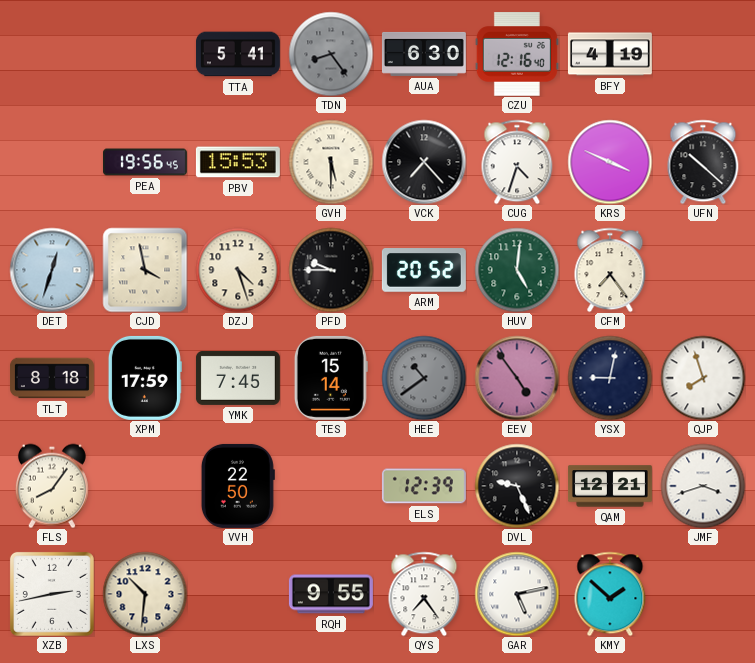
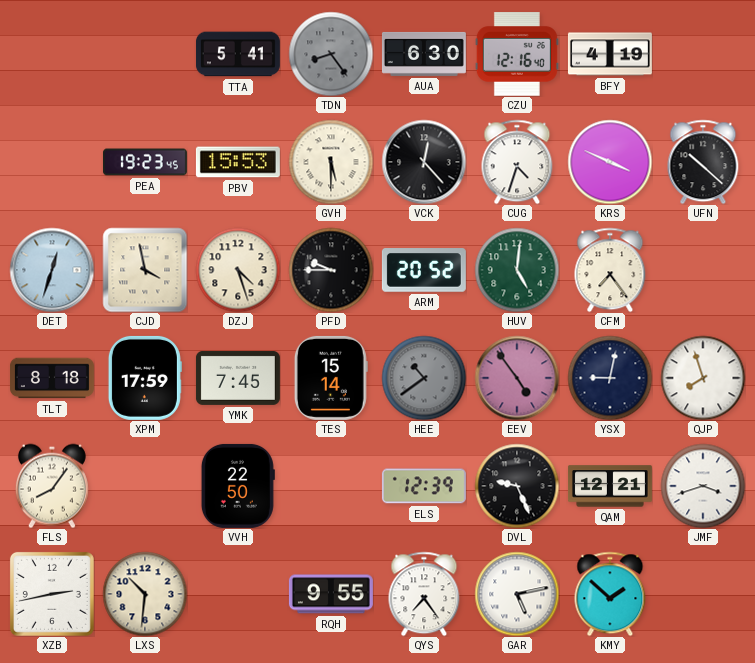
PEA: 19:56 -> 19:23 (145, 162)
VCK: 7:23 -> 12:23 (424, 162)
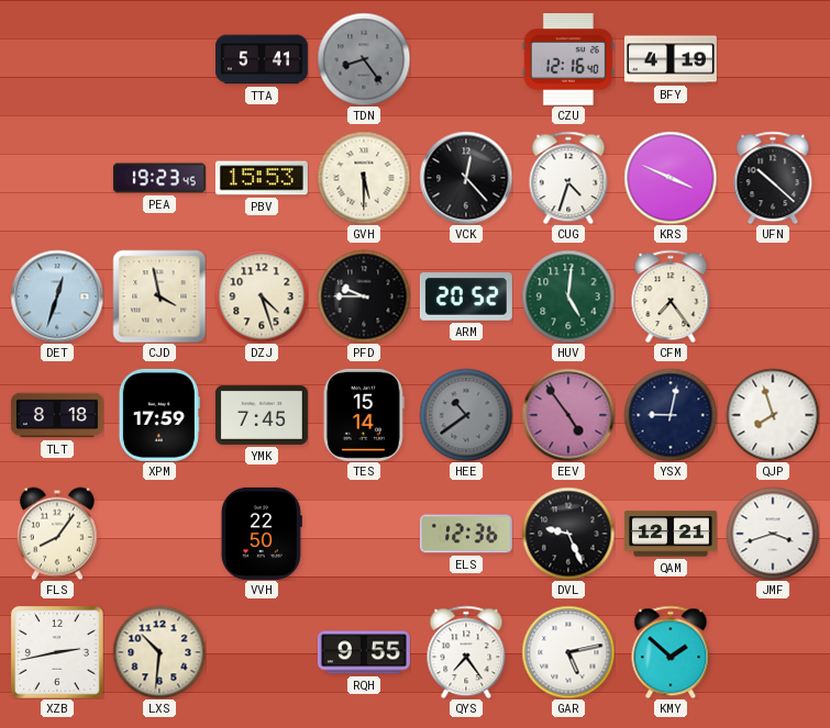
AUA: 6:30 -> none (424, 54)
ELS: 12:39 -> 12:36 (466, 534)
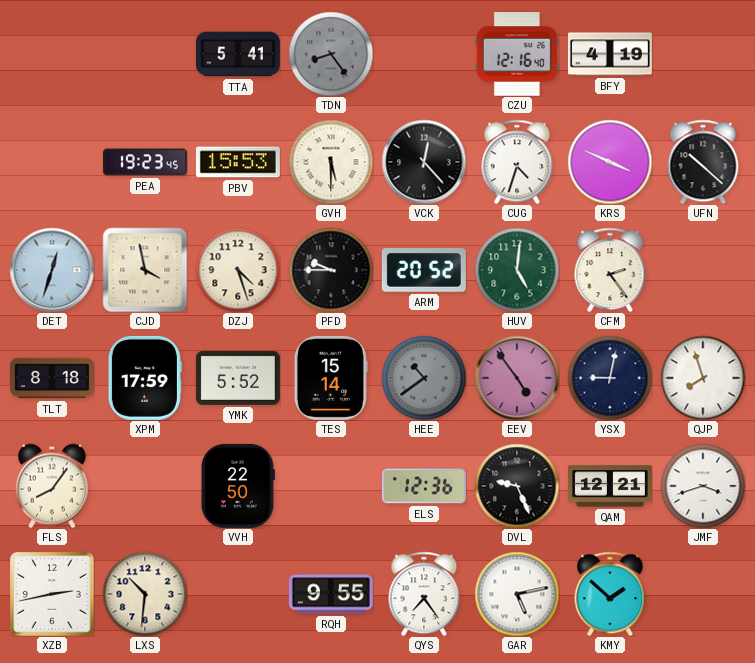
CFM: 7:24 -> 2:24 (610, 270)
YMK: 7:45 -> 5:52 (238, 378)
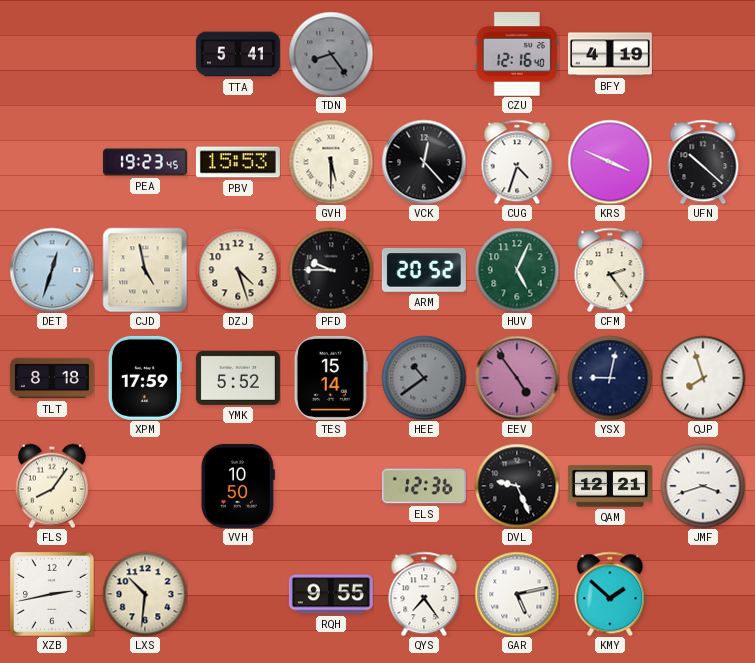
CJD: 3:58 -> 4:58 (145, 270)
HUV: 5:01 -> 5:04 (517, 270)
VVH: 22:50 -> 10:50 (238, 486)
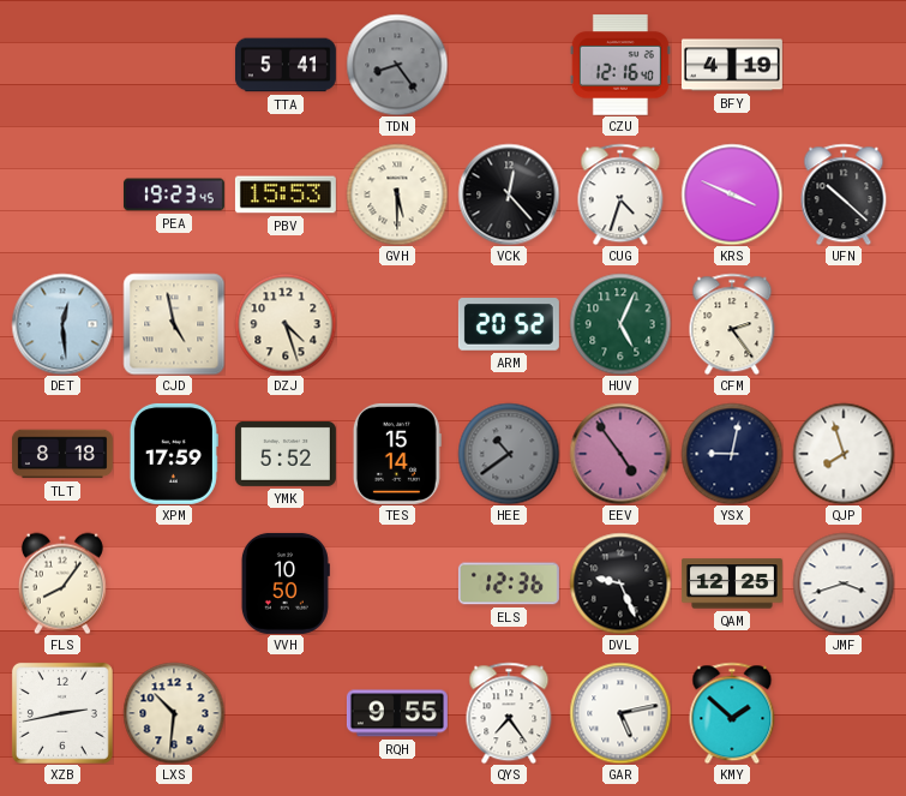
DET: 12:33 -> 12:29 (62, 324)
PFD: 9:45 -> none (331, 270)
QAM: 12:21 -> 12:25 (732, 583)
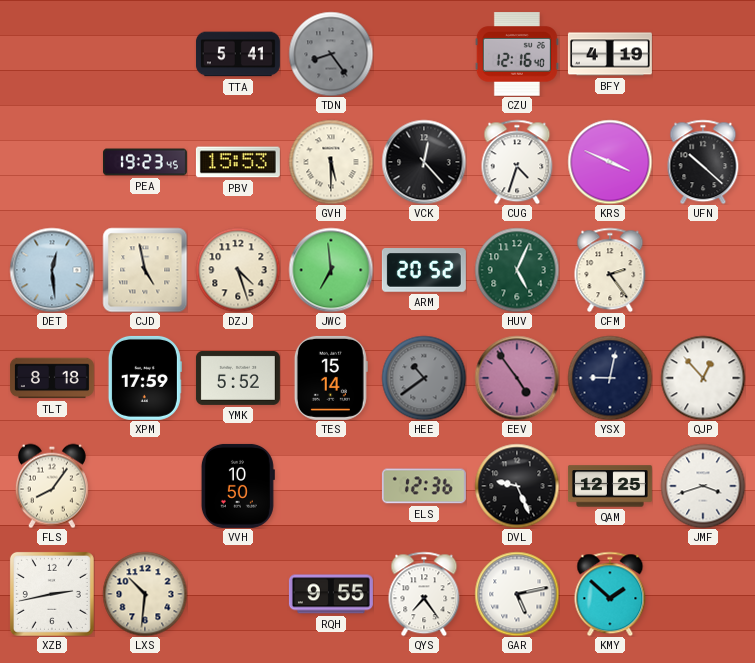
JWC: none -> 6:59 (331, 270)
QJP: 7:57 -> 12:53 (703, 378)
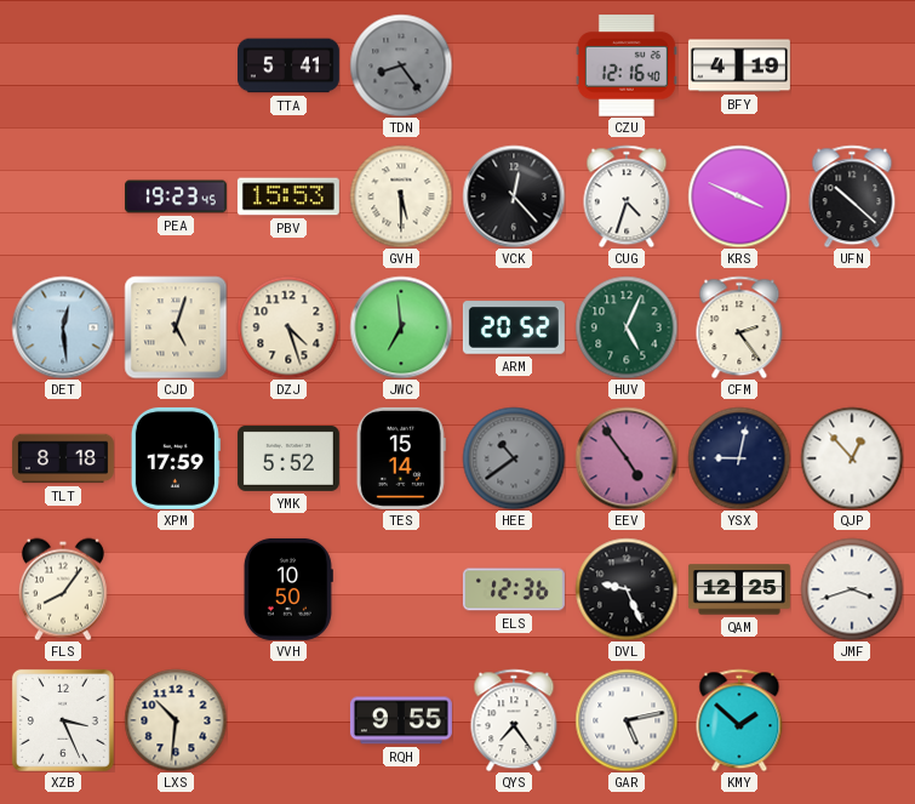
CJD: 4:58 -> 5:03 (176, 327)
XZB: 2:43 -> 3:26 (63, 720)
